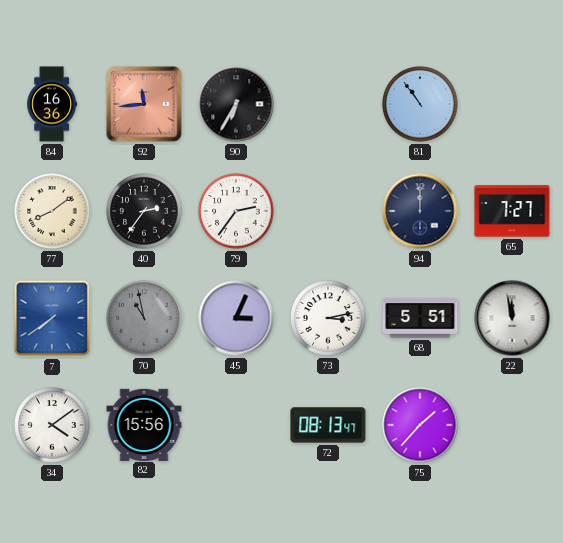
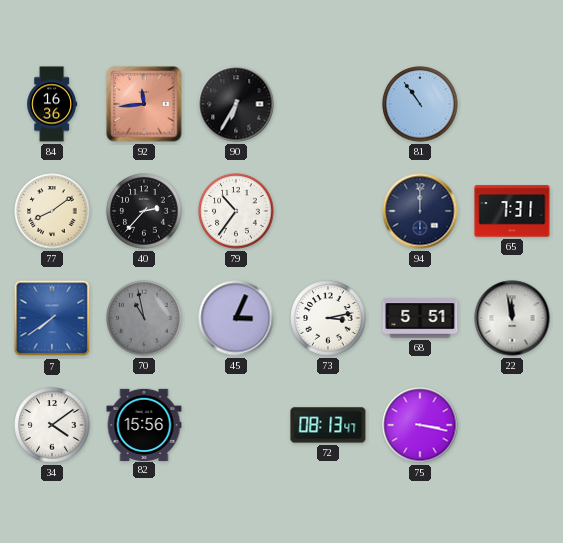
40: 2:36 -> 2:37 (144, 211)
79: 2:36 -> 10:36 (236, 211)
65: 7:27 -> 7:31 (512, 211)
75: 1:37 -> 3:17 (420, 425)
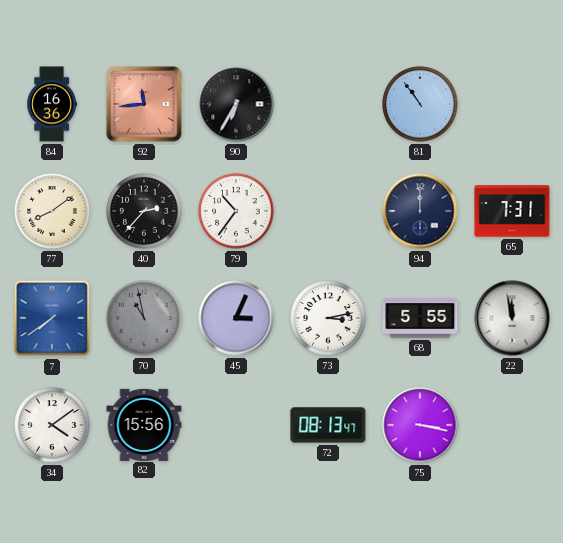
68: 5:51 -> 5:55 (420, 318)
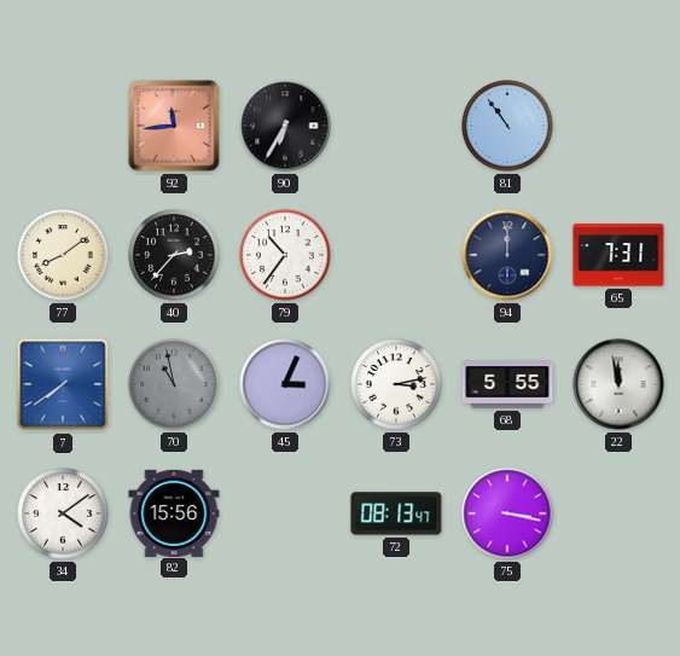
84: 16:36 -> none (52, 104)
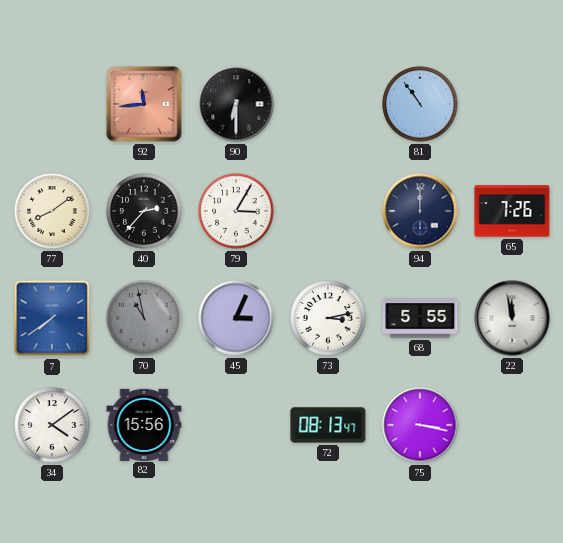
90: 6:35 -> 6:30 (236, 104)
79: 10:36 -> 3:05 (236, 211)
65: 7:31 -> 7:26 (512, 211)
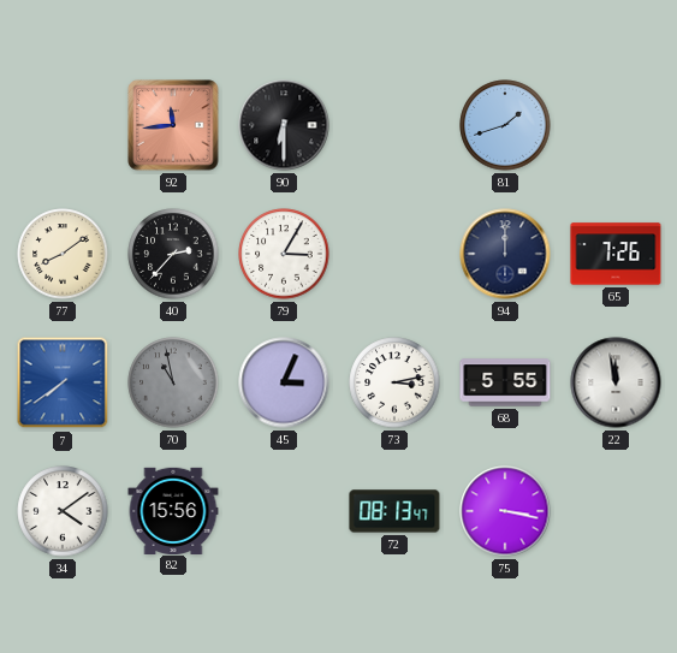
81: 10:54 -> 1:42 (505, 125)
